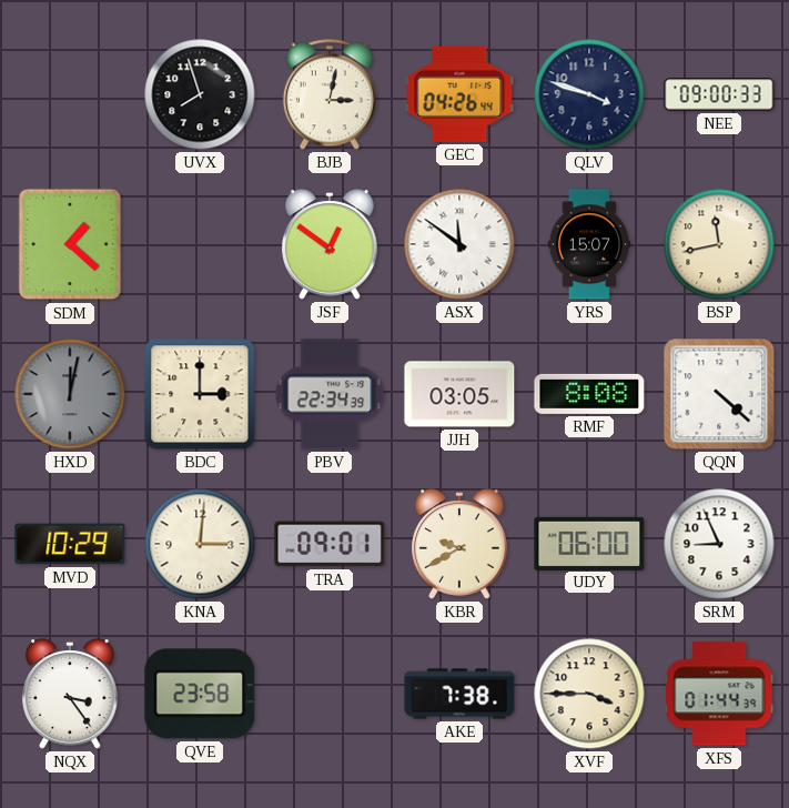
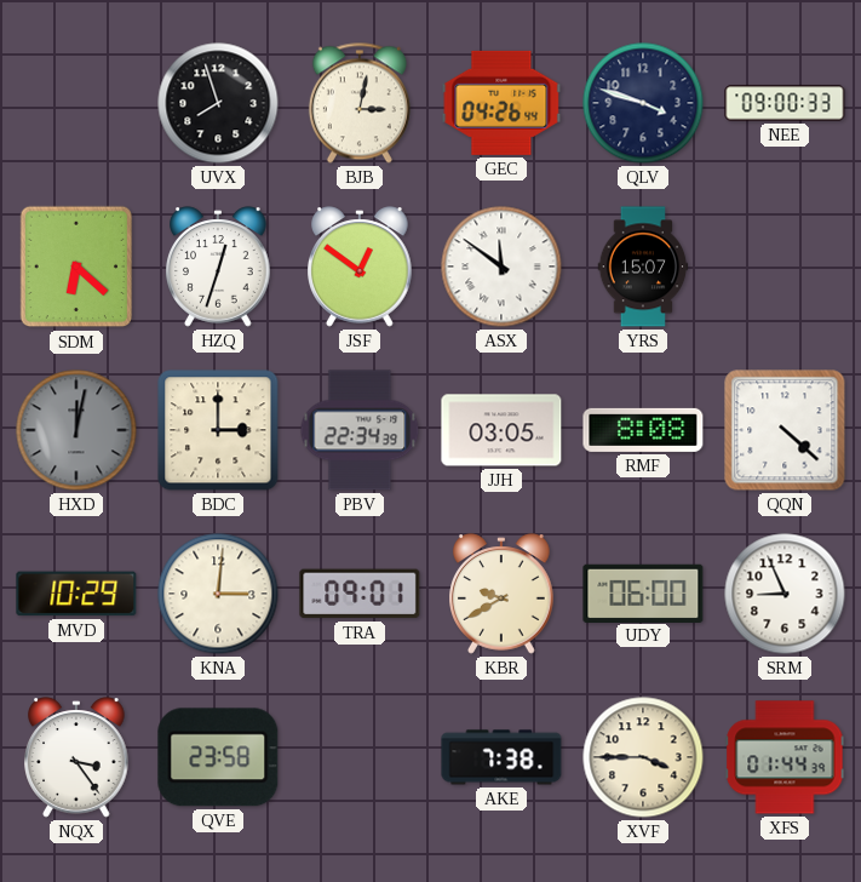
SDM: 1:22 -> 6:22 (76, 267)
HZQ: none -> 12:33 (218, 267)
BSP: 11:43 -> none (719, 244)
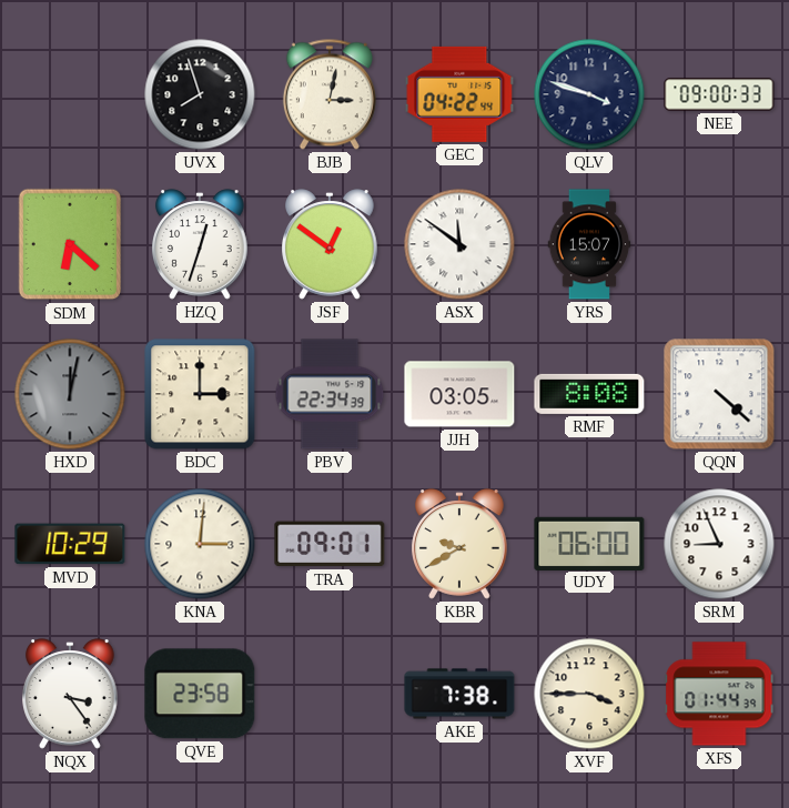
GEC: 04:26 -> 04:22 (459, 94)
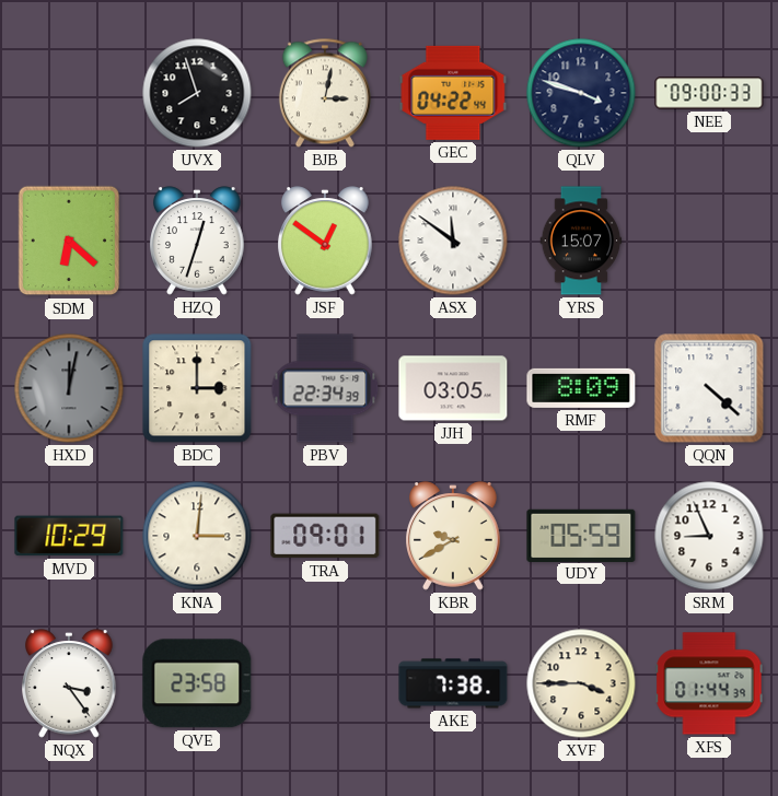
RMF: 8:08 -> 8:09 (581, 388)
UDY: 06:00 -> 05:59 (581, 535)
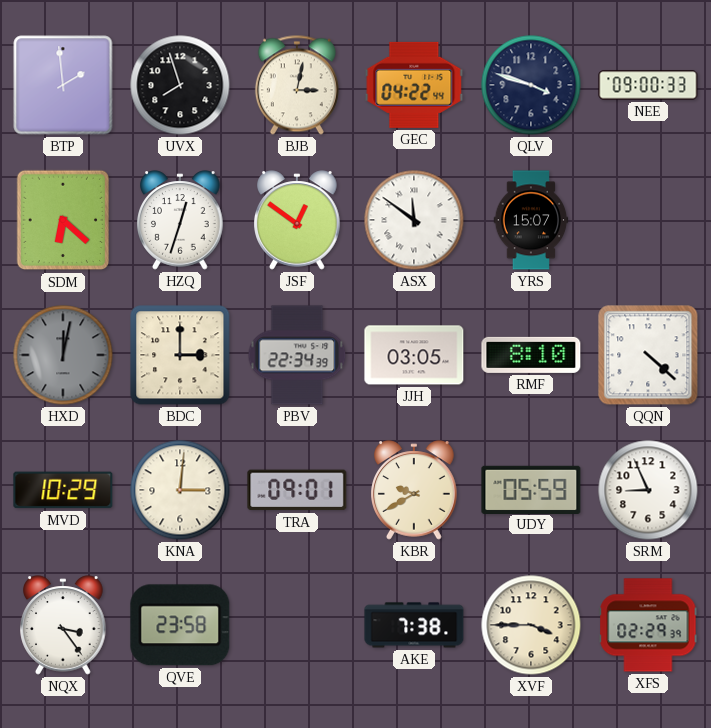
BTP: none -> 1:59 (63, 85)
RMF: 8:09 -> 8:10 (531, 355)
XFS: 01:44 -> 02:29 (648, 625)
